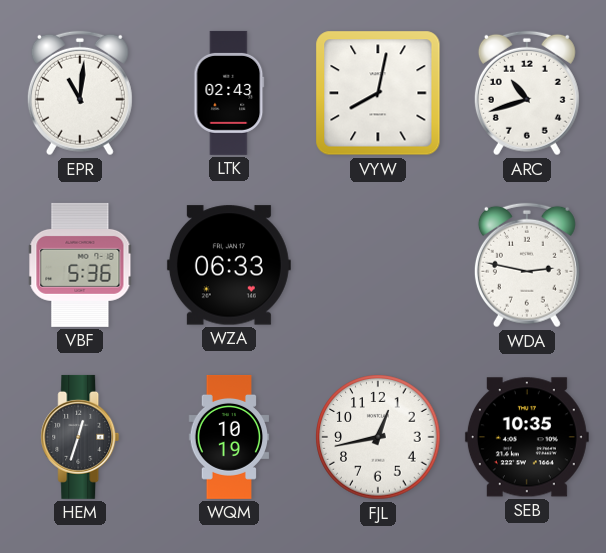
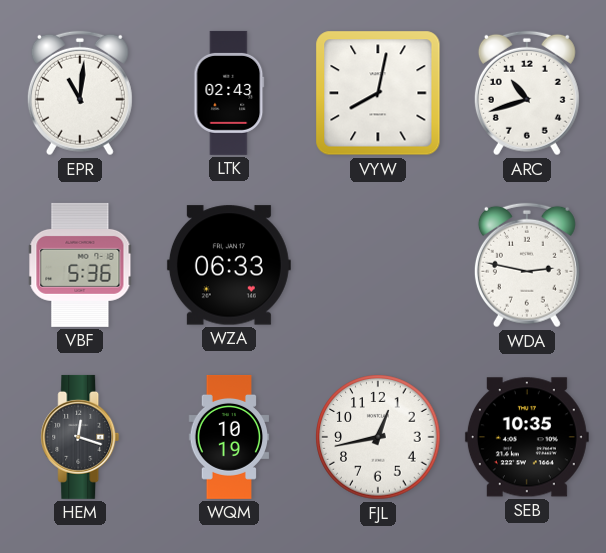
HEM: 12:33 -> 12:18 (80, 437)
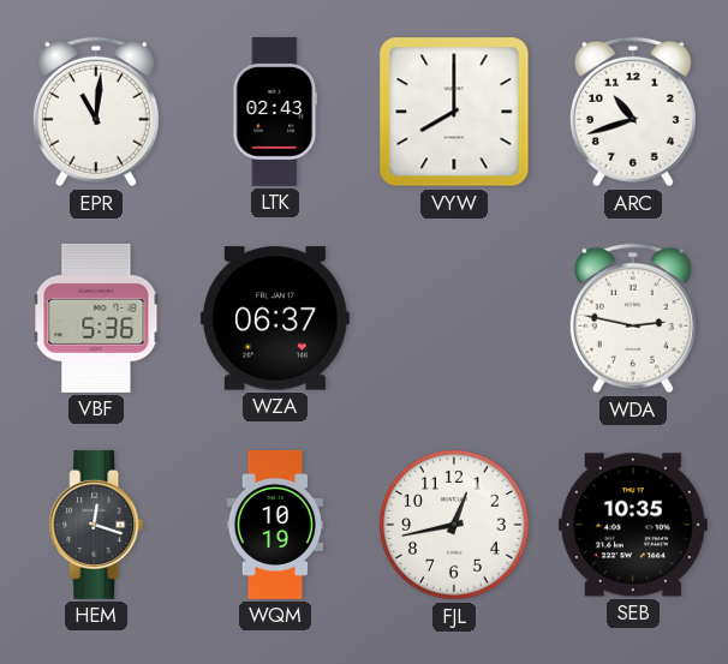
VYW: 8:02 -> 8:00 (454, 112)
WZA: 06:33 -> 06:37 (275, 318)
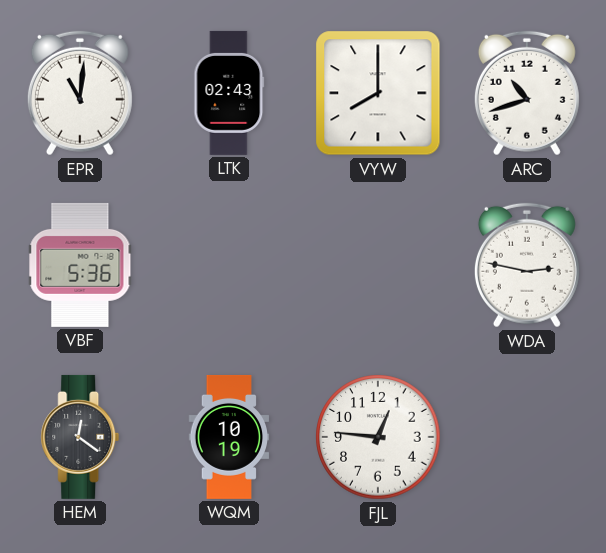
WZA: 06:37 -> none (275, 318)
HEM: 12:18 -> 12:21 (80, 437)
FJL: 12:43 -> 12:46 (378, 437)
SEB: 10:35 -> none (633, 525)
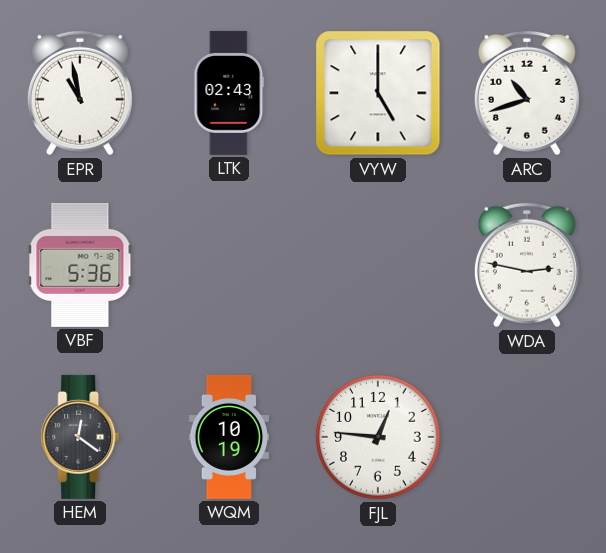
EPR: 11:01 -> 10:58 (80, 93)
VYW: 8:00 -> 5:00 (378, 93)
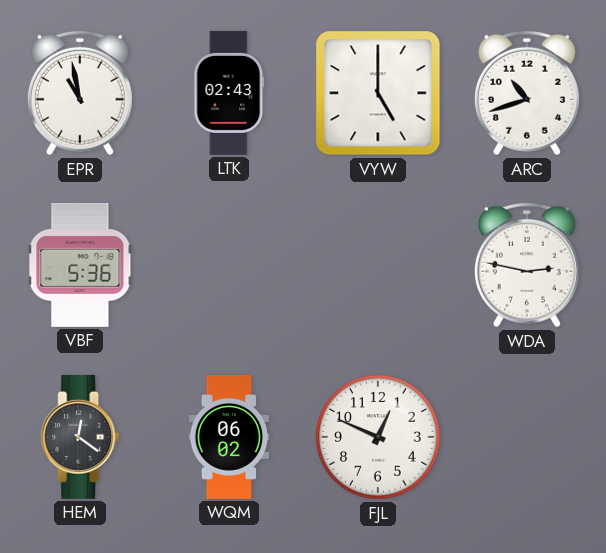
WQM: 10:19 -> 06:02 (229, 437)
FJL: 12:46 -> 12:49 (378, 437)
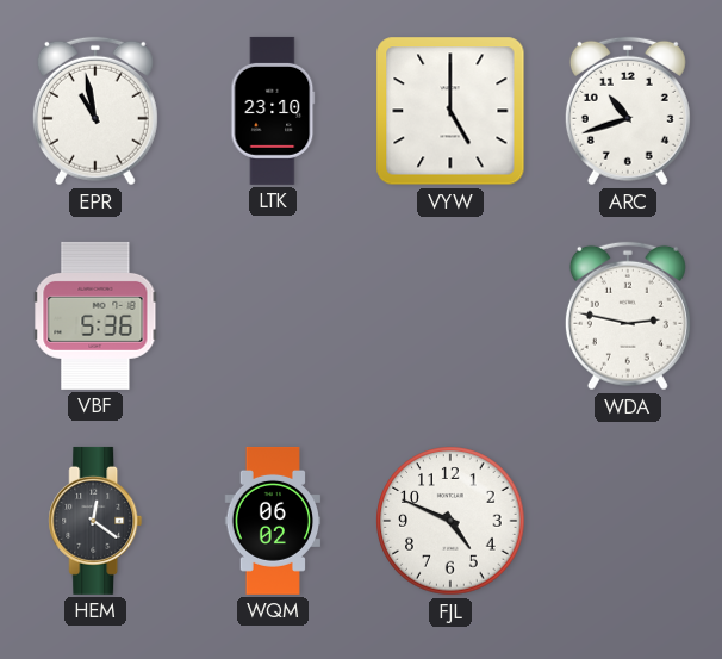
LTK: 02:43 -> 23:10 (273, 111)
FJL: 12:49 -> 4:49 (450, 521)
